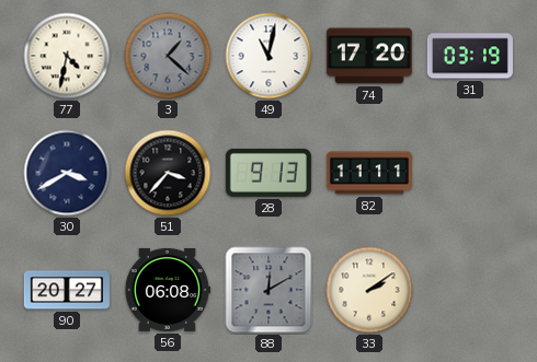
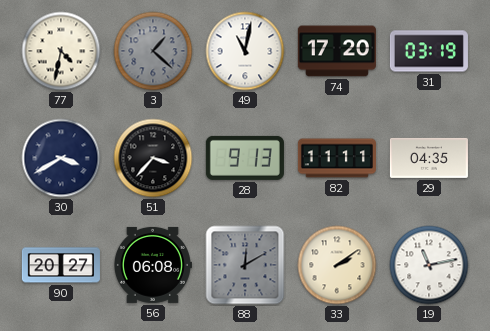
29: none -> 04:35 (429, 158)
19: none -> 11:13 (429, 265)
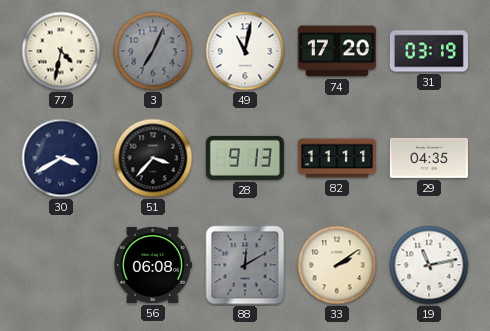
3: 1:22 -> 7:04 (153, 51)
90: 20:27 -> none (61, 265)
